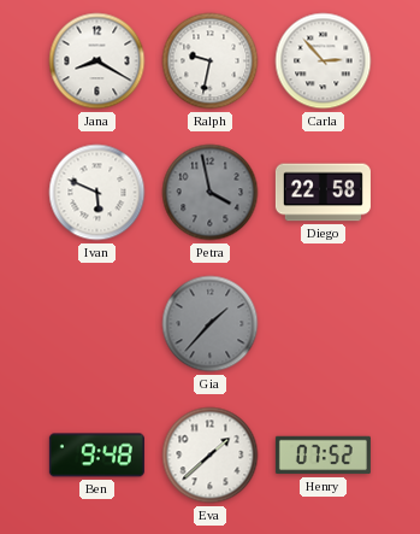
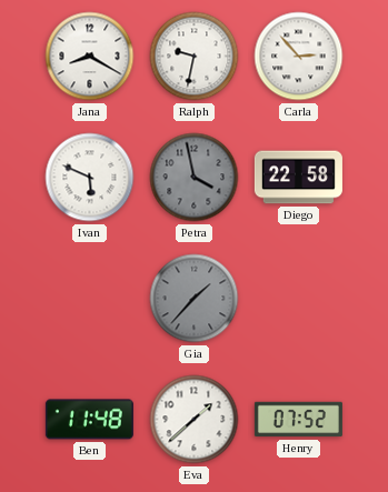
Ben: 9:48 -> 11:48 (89, 420)
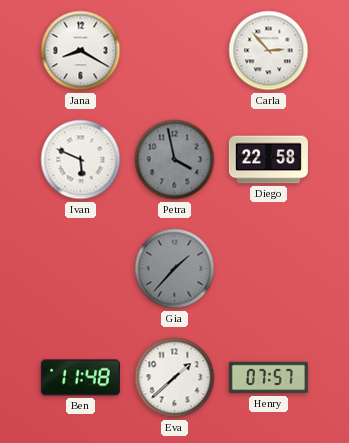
Ralph: 9:32 -> none (195, 57)
Henry: 07:52 -> 07:57 (268, 378)
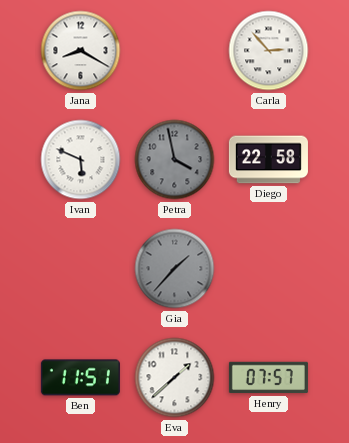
Ben: 11:48 -> 11:51 (80, 378)
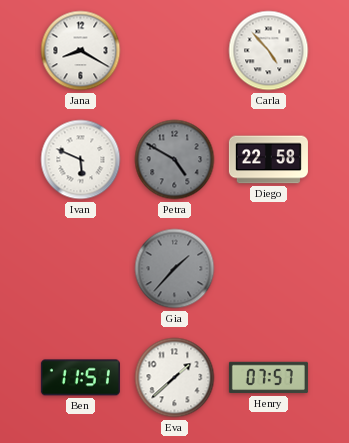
Carla: 2:53 -> 4:53 (269, 51)
Petra: 3:58 -> 4:50 (175, 160)
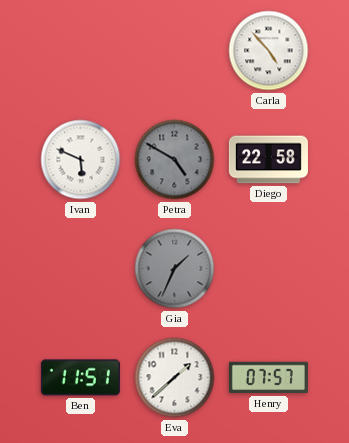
Jana: 8:20 -> none (81, 51)
Gia: 1:37 -> 1:34 (175, 269)
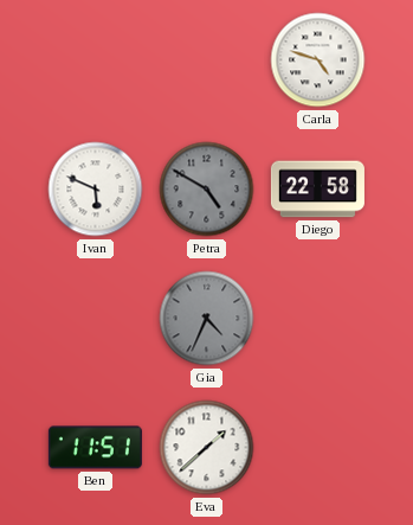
Carla: 4:53 -> 4:48 (318, 60)
Gia: 1:34 -> 4:34 (207, 319)
Henry: 07:57 -> none (268, 378)
